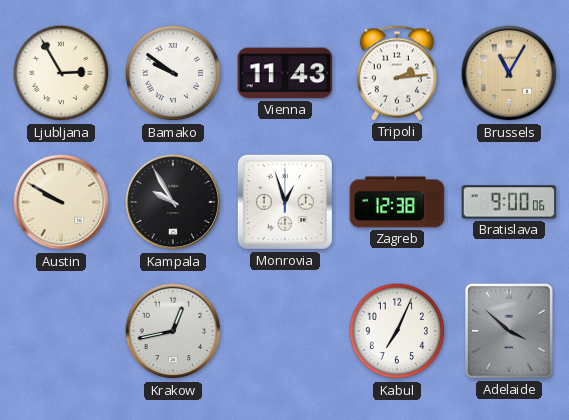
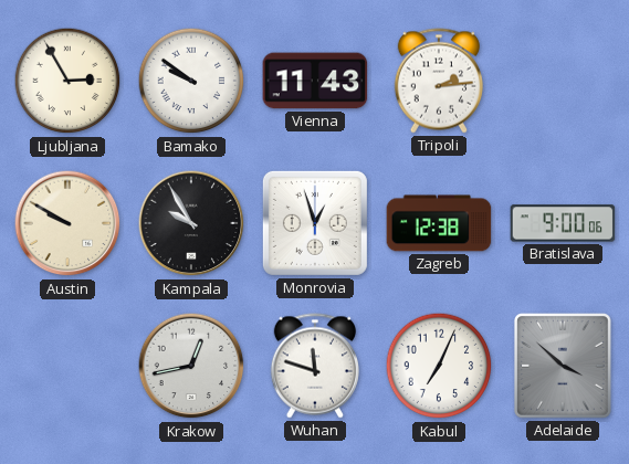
Brussels: 11:05 -> none (509, 73)
Wuhan: none -> 11:48 (315, 366)
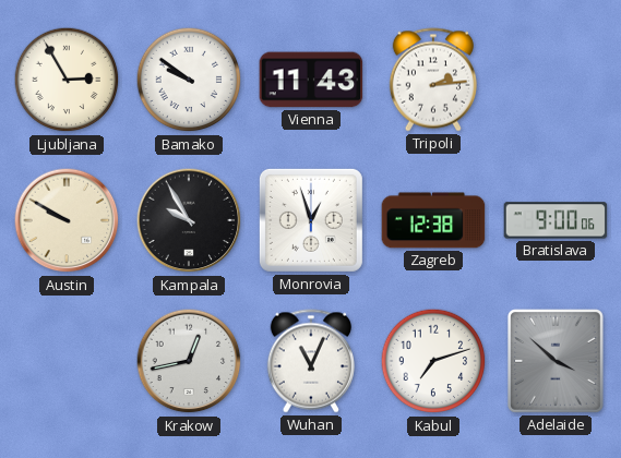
Wuhan: 11:48 -> 11:04 (311, 361)
Kabul: 7:04 -> 7:12 (433, 361)
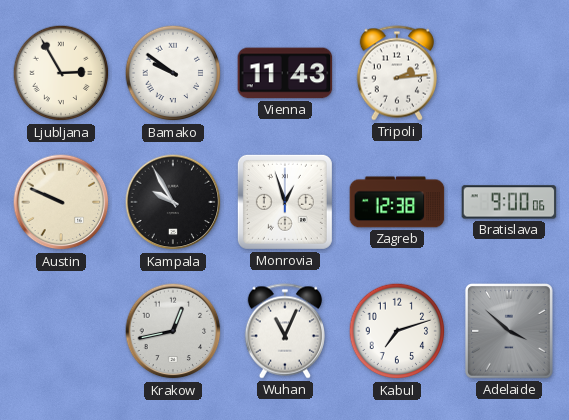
Austin: 9:50 -> 9:49 (61, 202)
